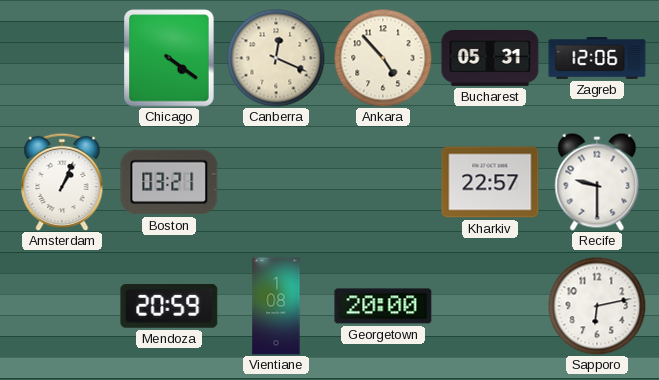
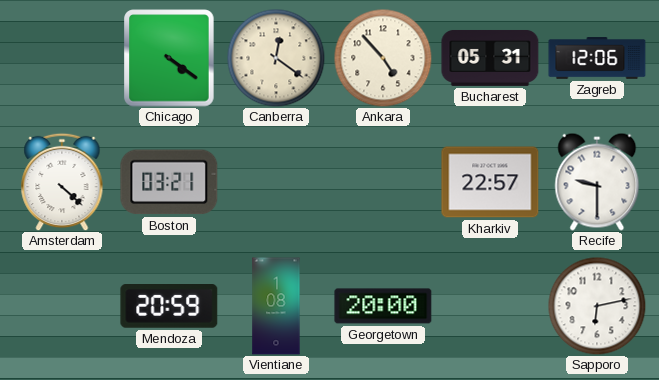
Canberra: 12:19 -> 12:21 (276, 58)
Amsterdam: 1:04 -> 4:22 (62, 182)
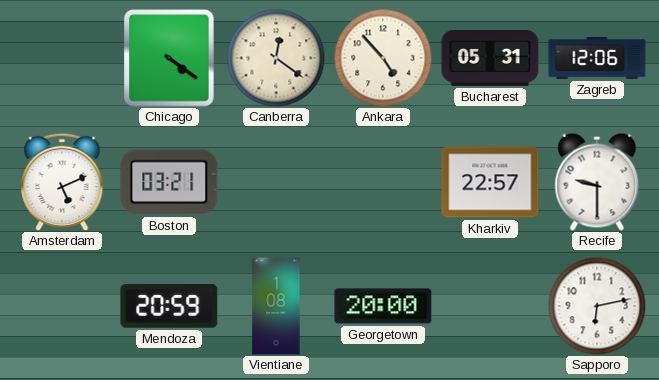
Amsterdam: 4:22 -> 5:11 (62, 182)
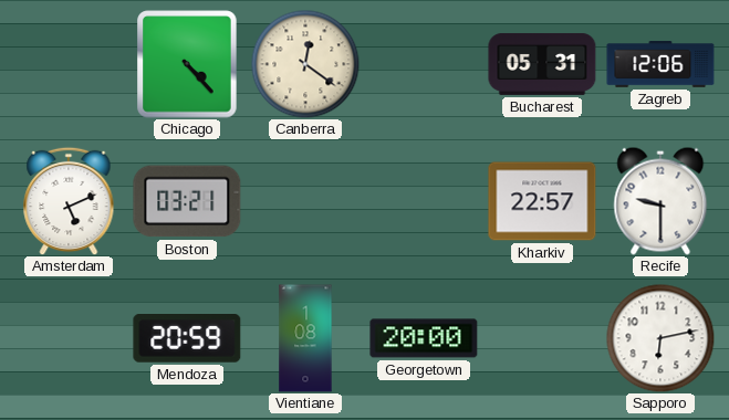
Chicago: 4:21 -> 4:23 (187, 64)
Ankara: 4:53 -> none (383, 58)
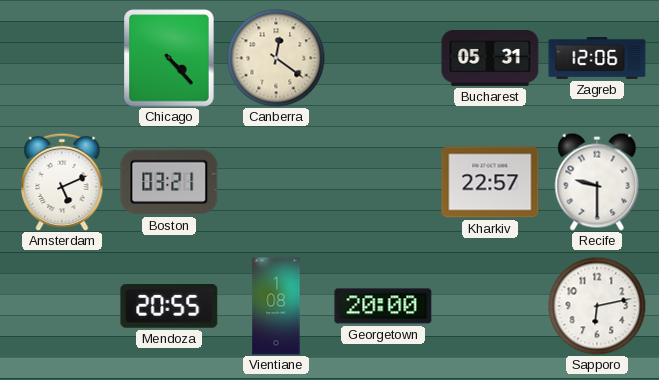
Mendoza: 20:59 -> 20:55 (169, 307)
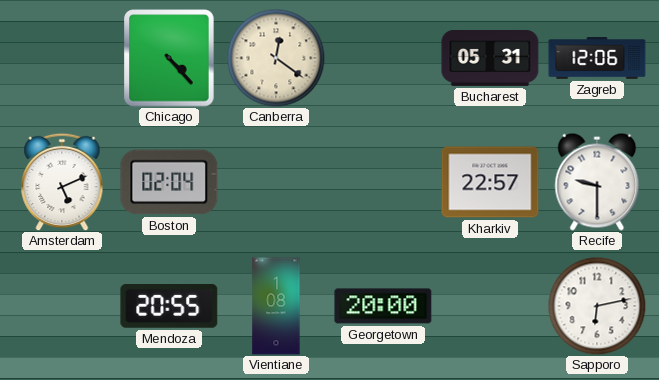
Boston: 03:21 -> 02:04 (169, 182)
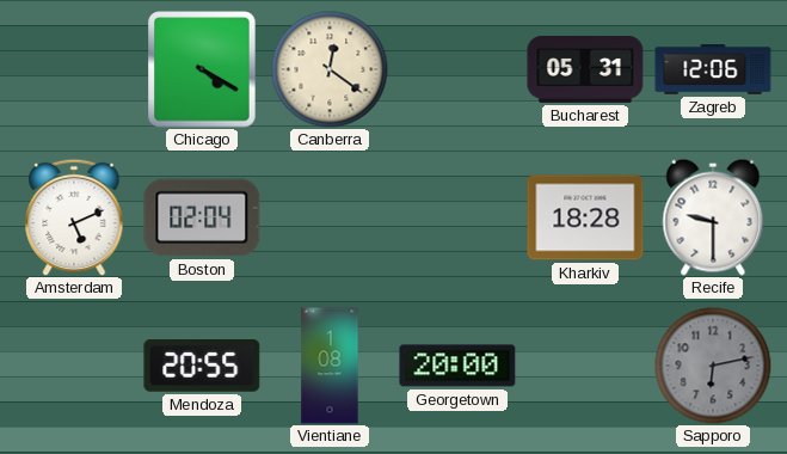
Chicago: 4:23 -> 4:20 (202, 69)
Kharkiv: 22:57 -> 18:28 (585, 217)
Sapporo dial: white -> grey (713, 366)
